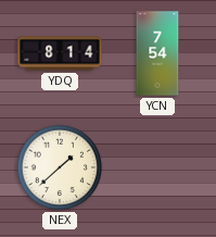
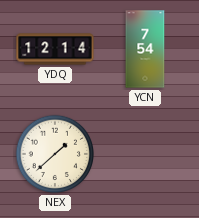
YDQ: 8:14 -> 12:14 (55, 49)
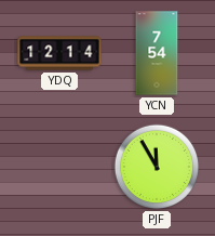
NEX: 1:38 -> none (55, 154)
PJF: none -> 11:55 (157, 167)
